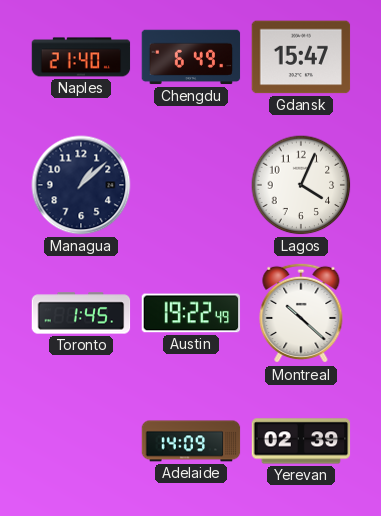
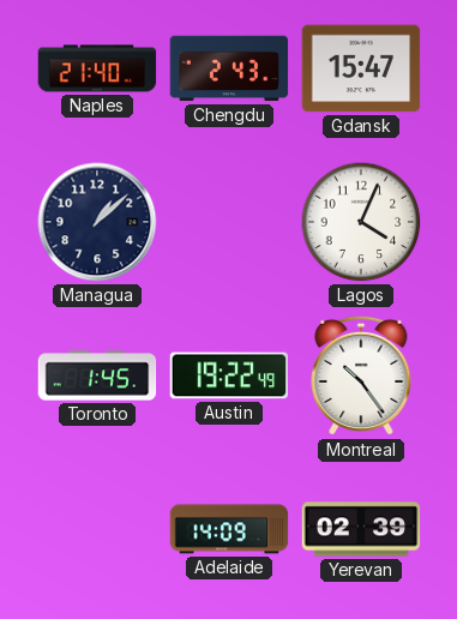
Chengdu: 6:49 -> 2:43 (229, 68)
Montreal: 10:22 -> 10:24 (361, 375)
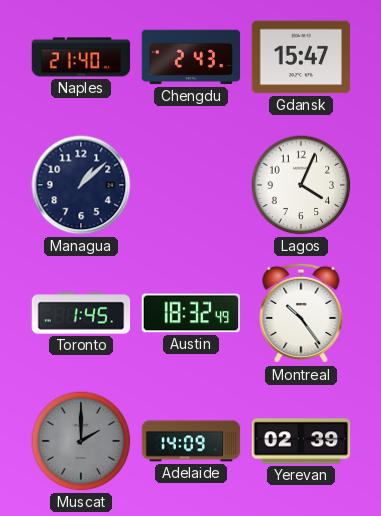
Austin: 19:22 -> 18:32 (191, 313)
Muscat: none -> 2:00 (81, 441)
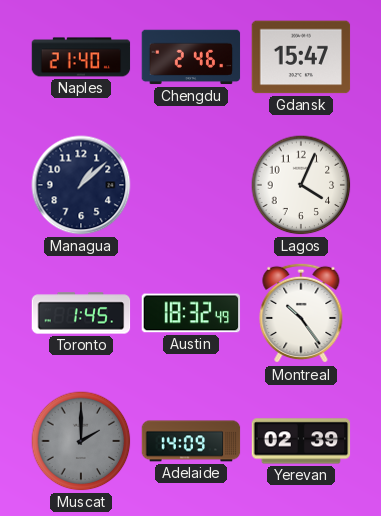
Chengdu: 2:43 -> 2:46 (191, 57)
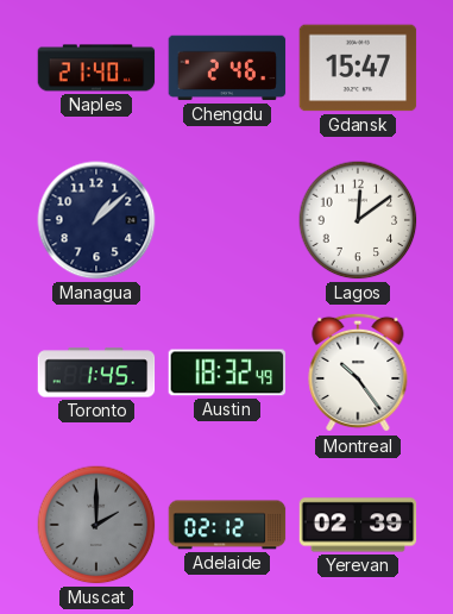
Lagos: 4:04 -> 12:09 (358, 220)
Adelaide: 14:09 -> 02:12 (227, 525)
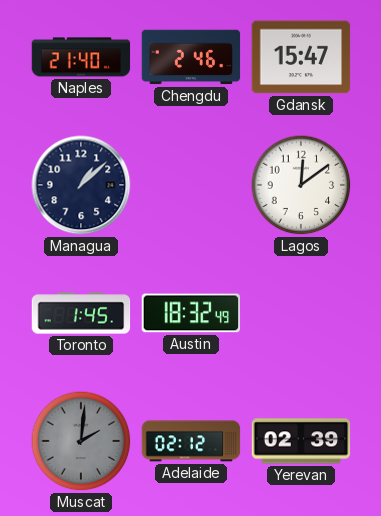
Montreal: 10:24 -> none (358, 372)
Muscat: 2:00 -> 2:01 (81, 441)
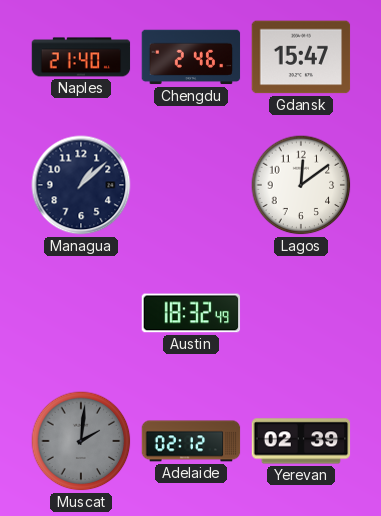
Toronto: 1:45 -> none (81, 313)
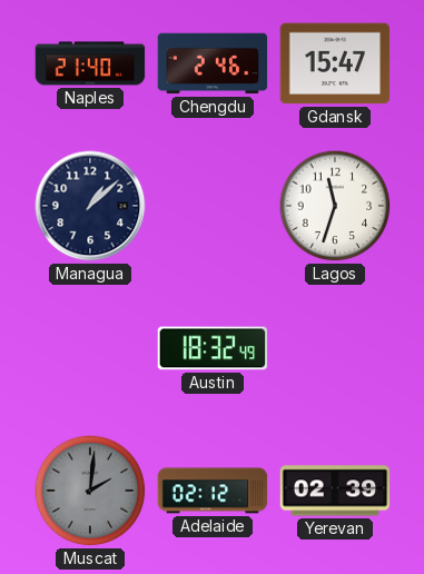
Lagos: 12:09 -> 11:33 (335, 206)
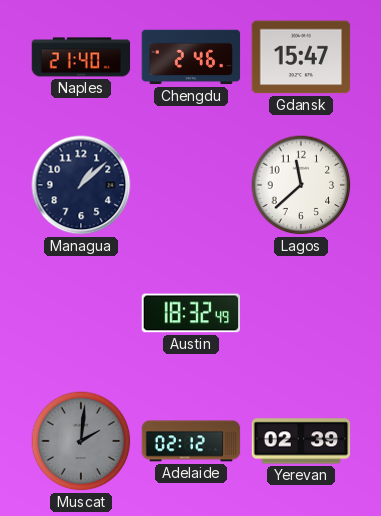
Lagos: 11:33 -> 11:38 (301, 185)
